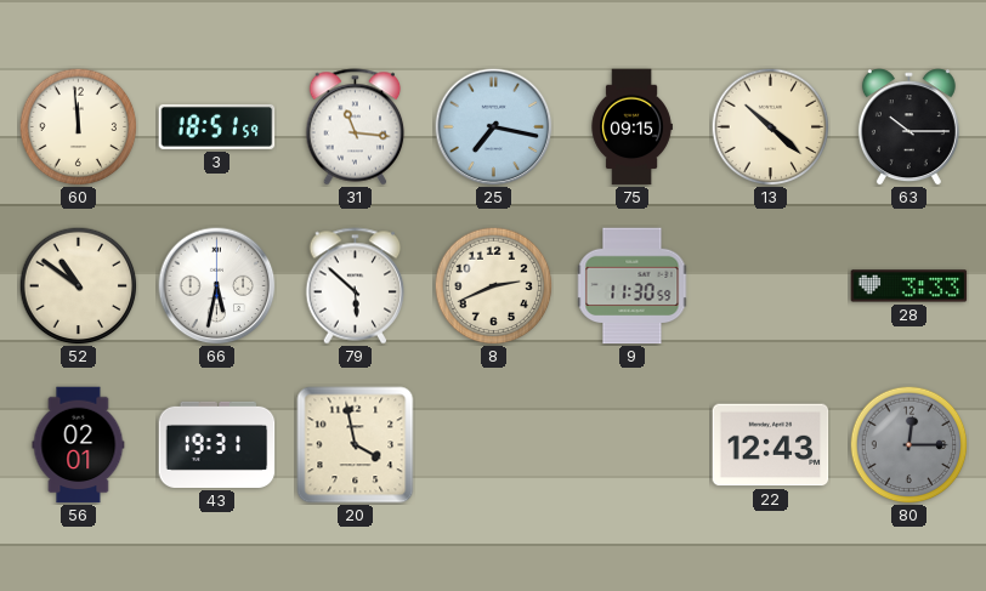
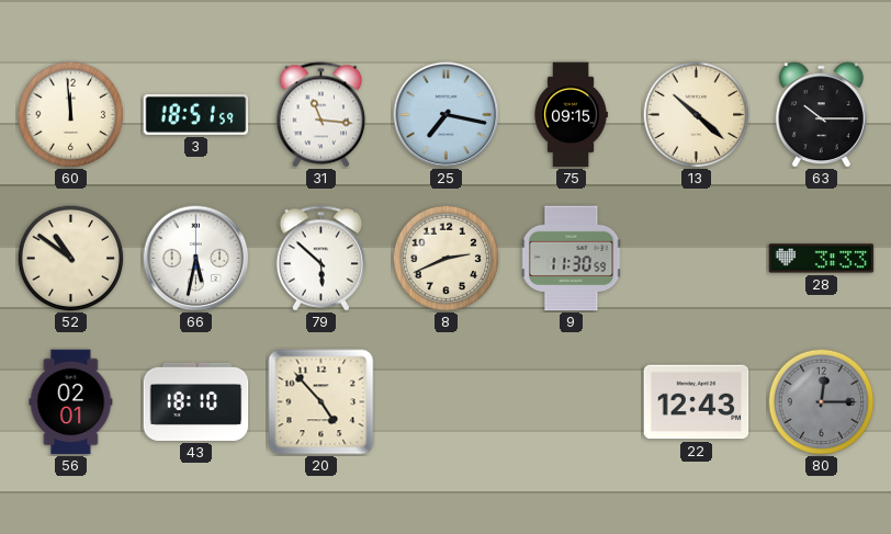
43: 19:31 -> 18:10 (196, 401)
20: 3:58 -> 4:53 (322, 402)
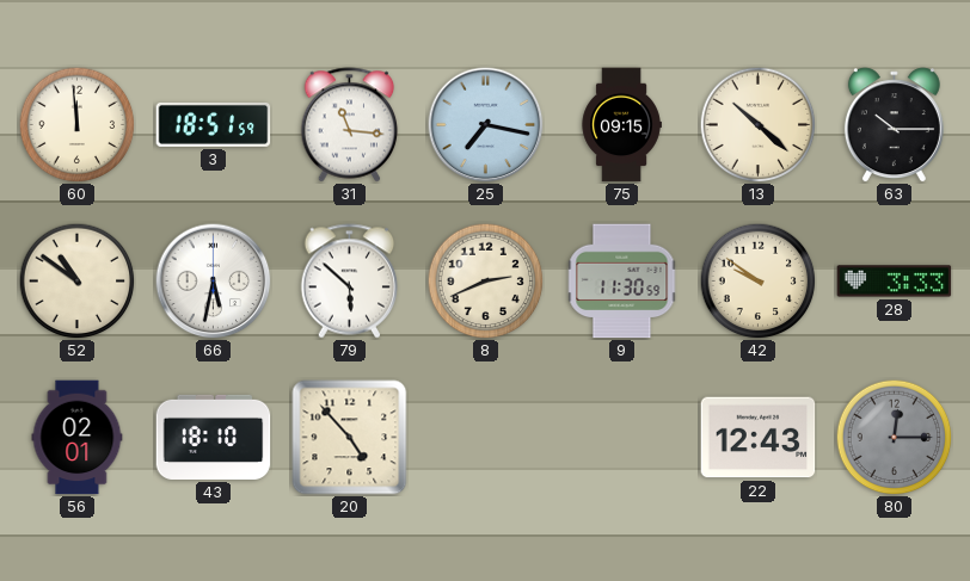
42: none -> 9:51 (757, 280)
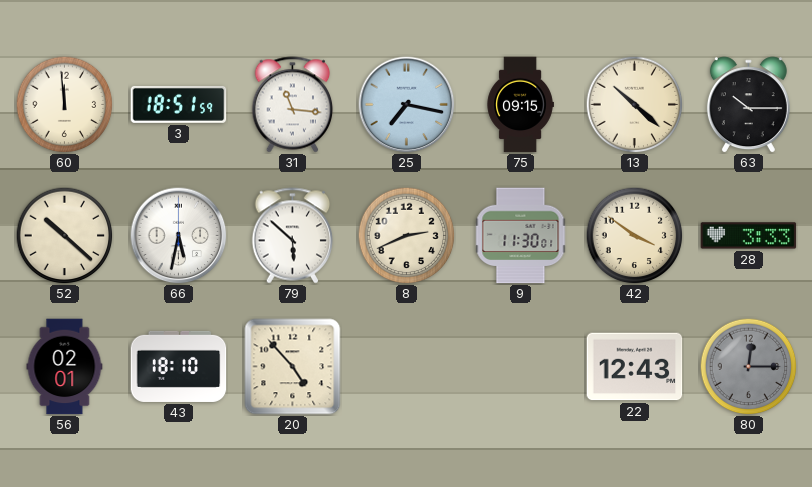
52: 10:51 -> 10:22 (64, 235)
9: 11:30:59 -> 11:30:01 (521, 236)
42: 9:51 -> 3:51 (634, 235)
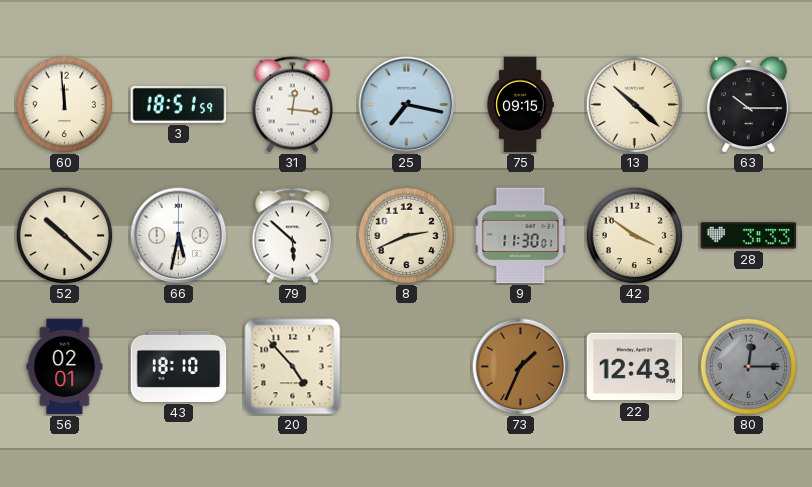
31: 11:16 -> 12:16 (293, 105)
73: none -> 1:34 (521, 367)
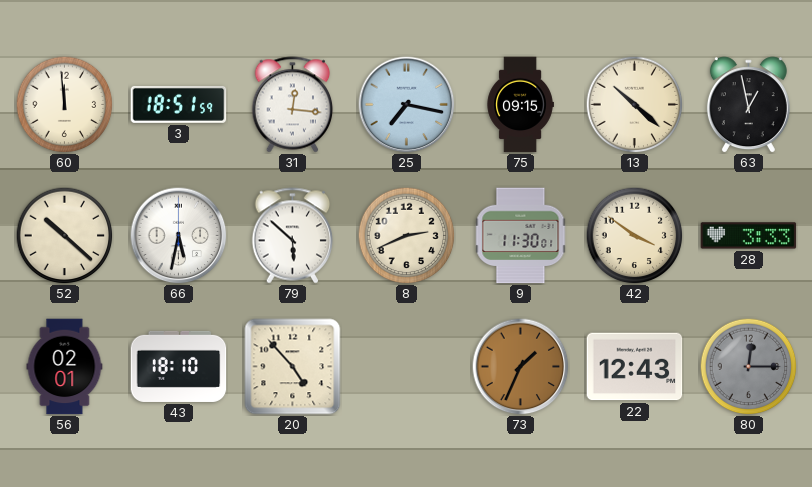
63: 10:15 -> 12:58 (748, 105)
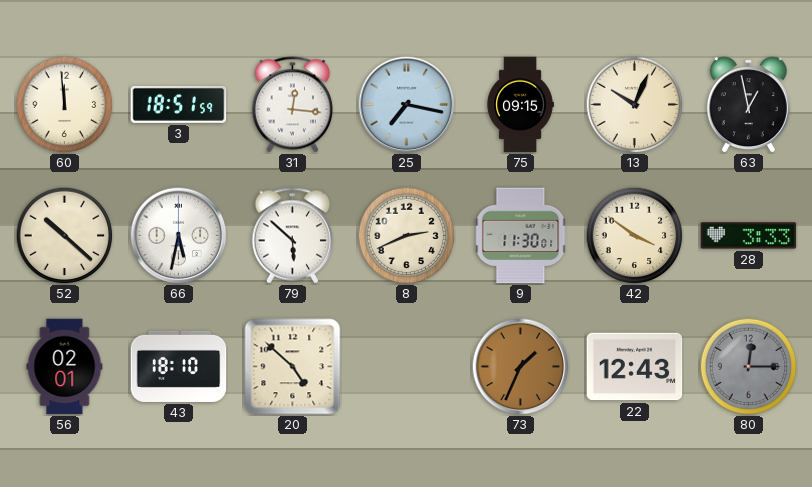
13: 10:22 -> 10:04 (634, 104)
20: 4:53 -> 4:52 (293, 367)
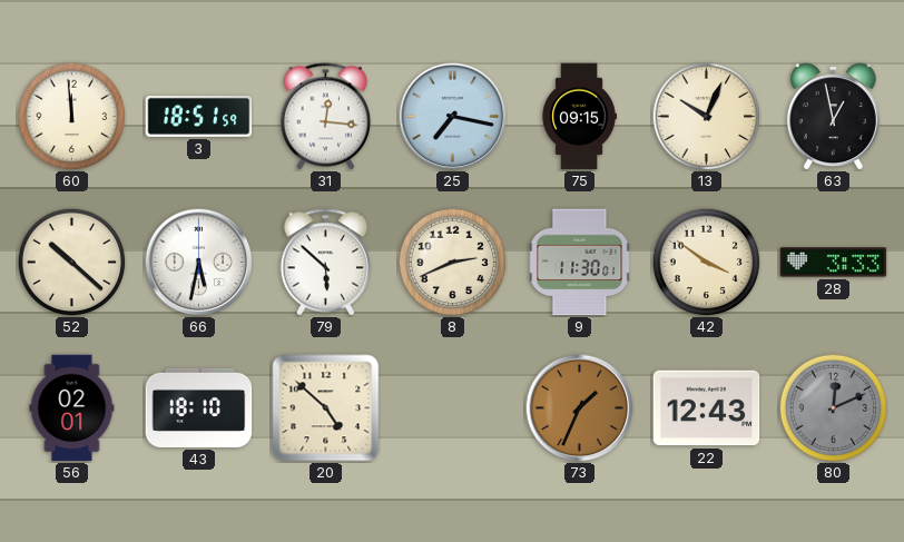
80: 12:15 -> 12:11 (833, 407)
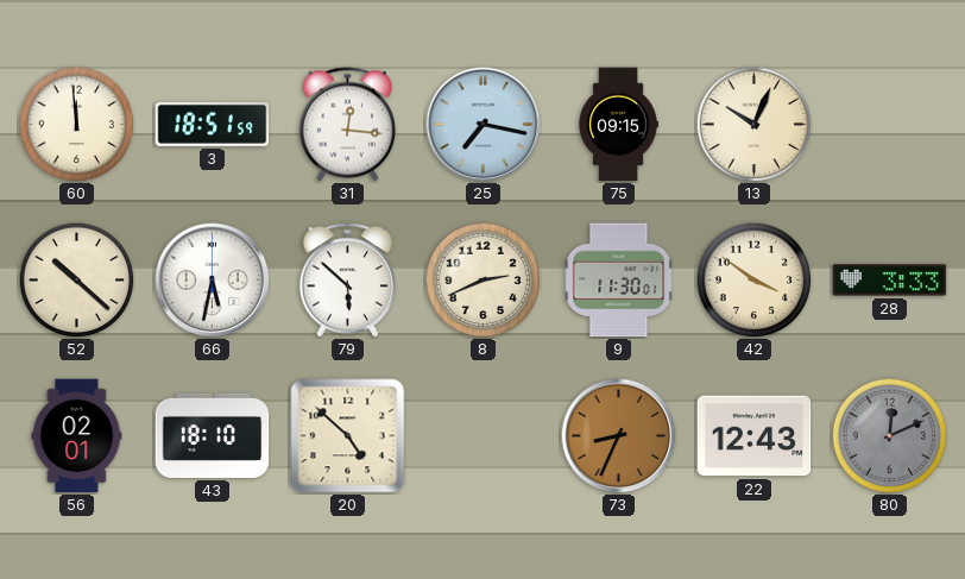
63: 12:58 -> none (833, 117)
73: 1:34 -> 8:34 (619, 436)
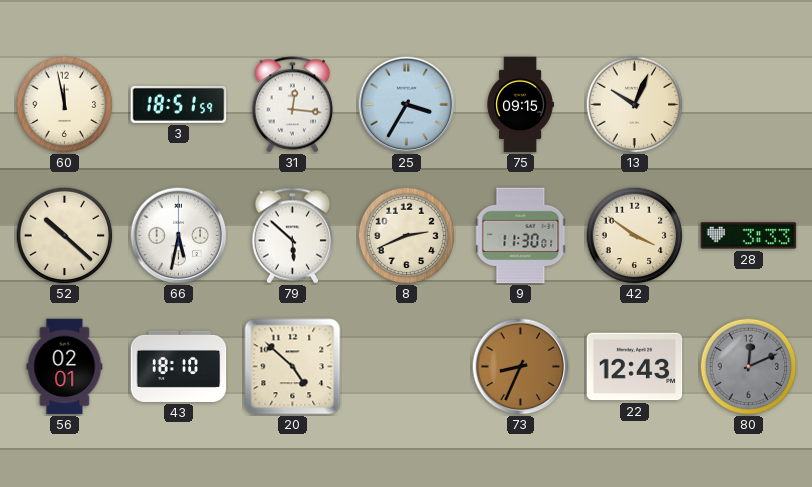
60: 11:59 -> 11:58 (64, 104)
25: 7:17 -> 3:35 (407, 105)
